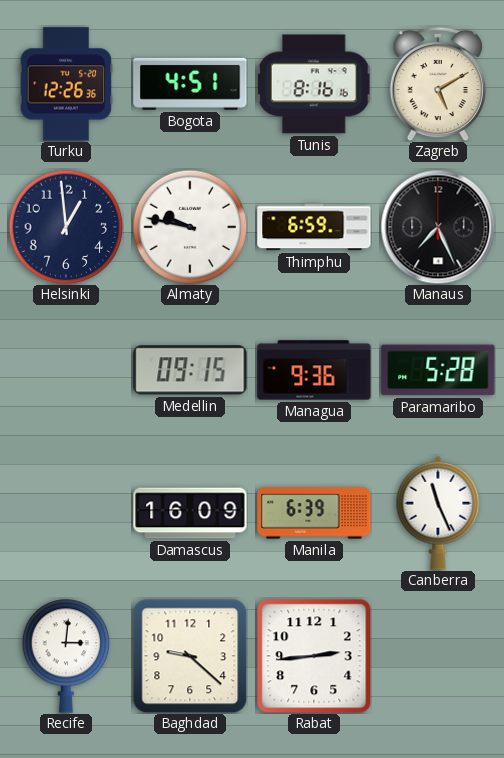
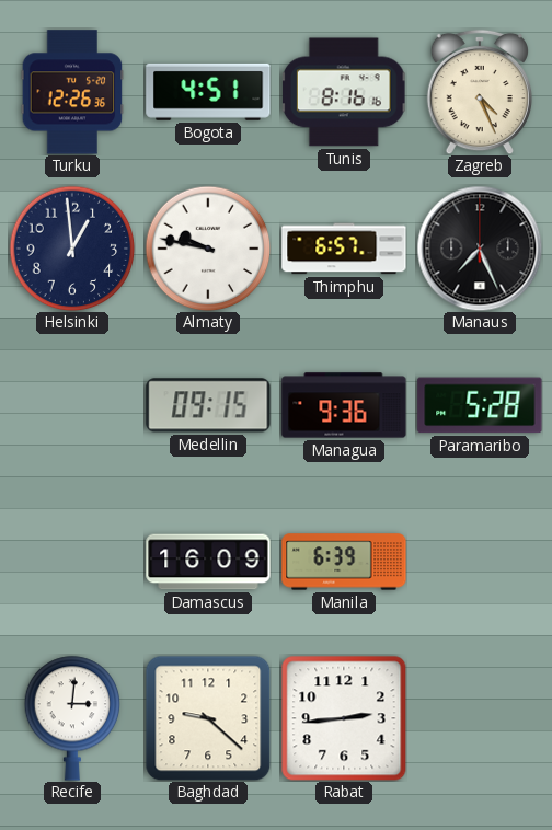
Zagreb: 5:10 -> 4:26 (480, 92)
Thimphu: 6:59 -> 6:57 (344, 249)
Canberra: 11:26 -> none (438, 513)
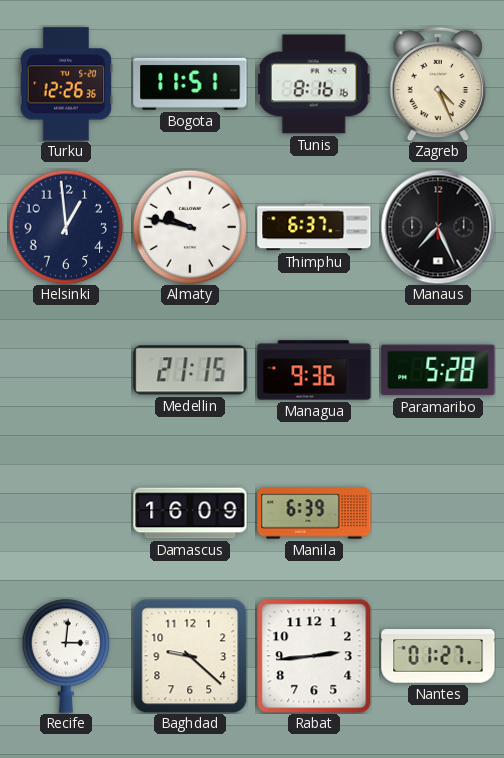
Bogota: 4:51 -> 11:51 (190, 84)
Thimphu: 6:57 -> 6:37 (314, 227)
Medellin: 09:15 -> 21:15 (190, 370)
Nantes: none -> 01:27 (438, 656)
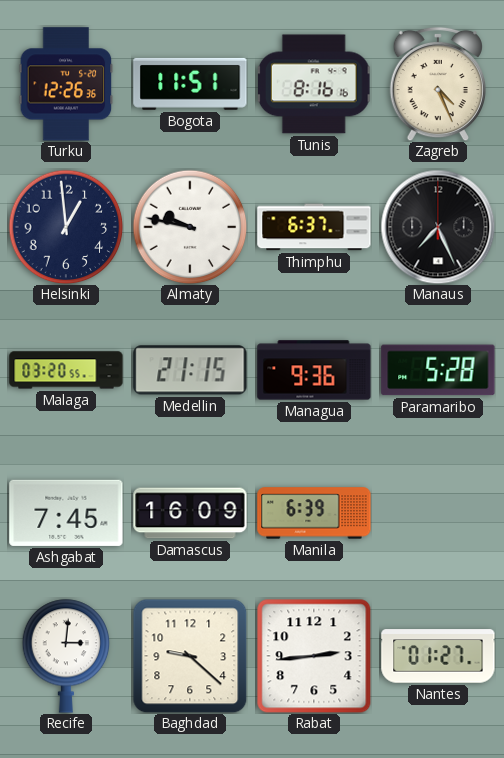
Malaga: none -> 03:20 (66, 370)
Ashgabat: none -> 7:45 (66, 513)
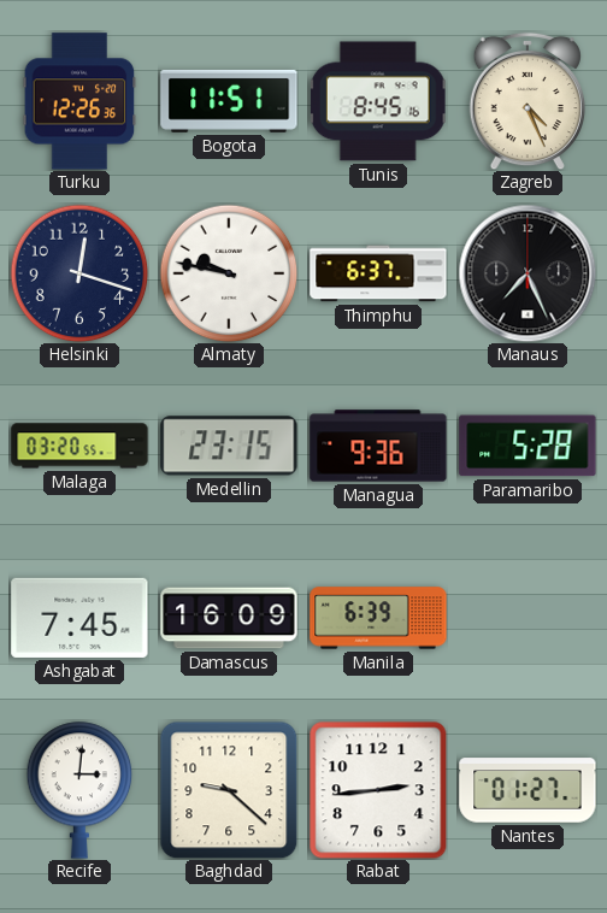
Tunis: 8:16 -> 8:45 (378, 101)
Helsinki: 12:59 -> 12:18 (79, 273)
Medellin: 21:15 -> 23:15 (229, 446)
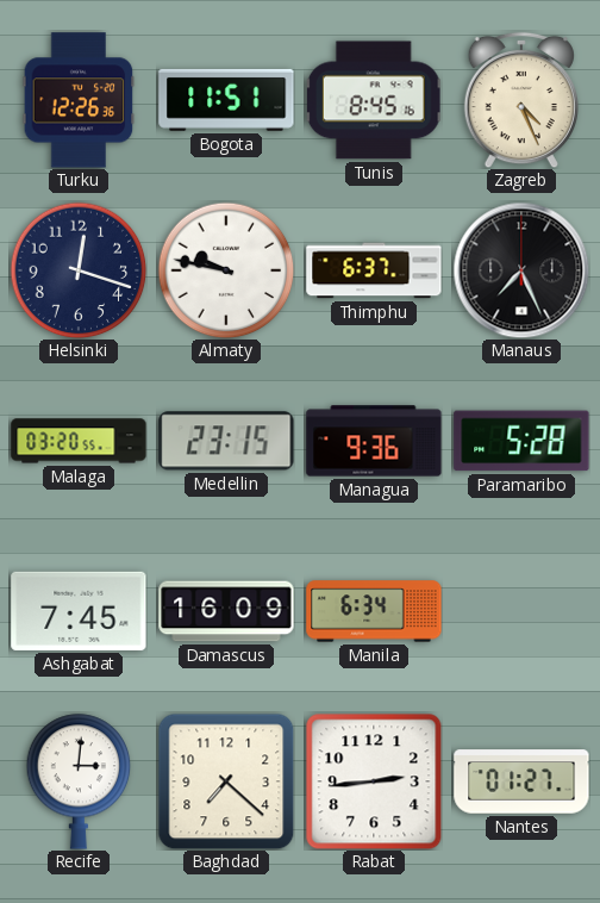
Manila: 6:39 -> 6:34 (374, 611)
Baghdad: 9:22 -> 7:22 (226, 781)
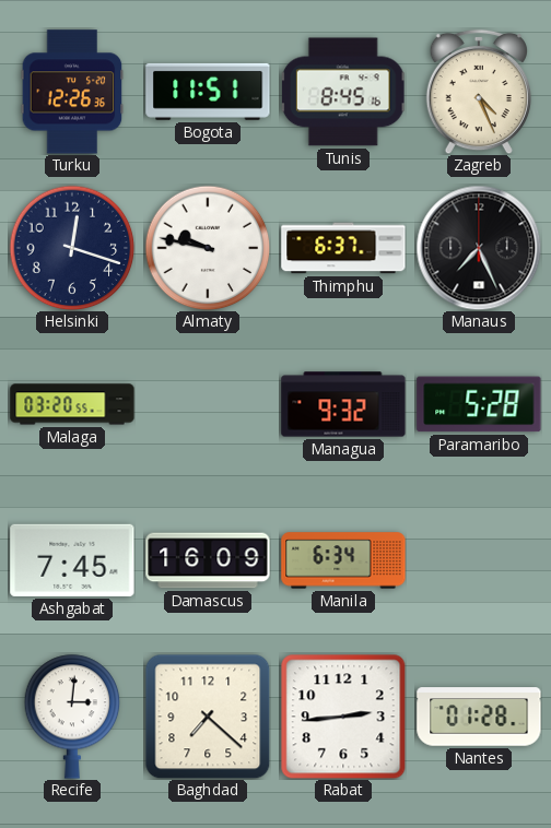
Medellin: 23:15 -> none (226, 441)
Managua: 9:36 -> 9:32 (343, 404)
Nantes: 01:27 -> 01:28 (479, 717)
